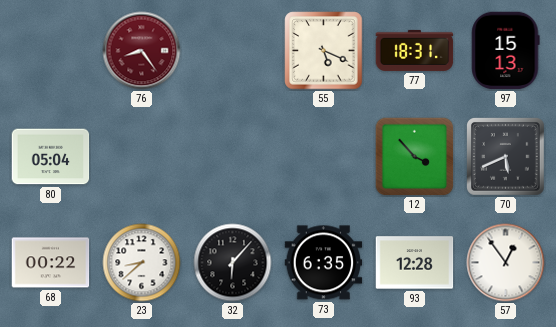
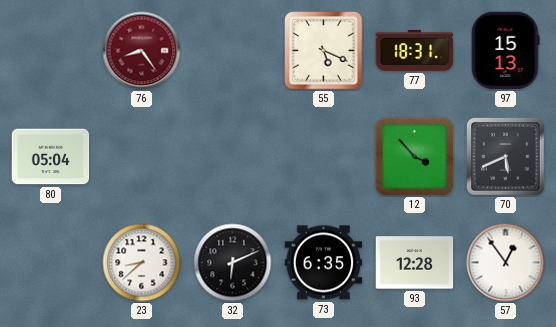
68: 00:22 -> none (51, 263)
32: 6:07 -> 6:11 (233, 263)
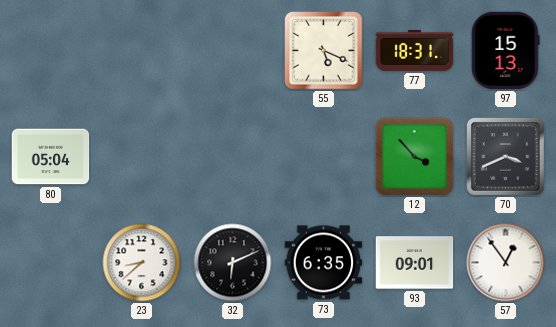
76: 8:24 -> none (142, 51)
70: 5:41 -> 3:41 (506, 157)
93: 12:28 -> 09:01 (415, 263)
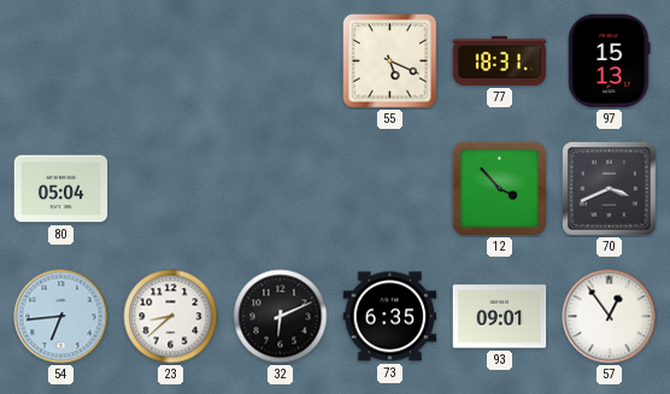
54: none -> 6:44 (61, 317)
